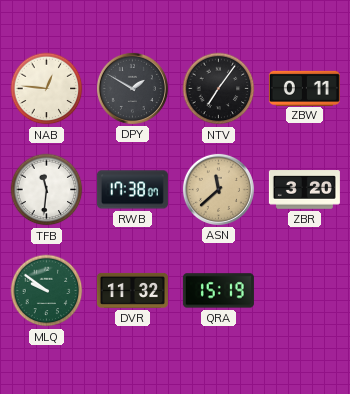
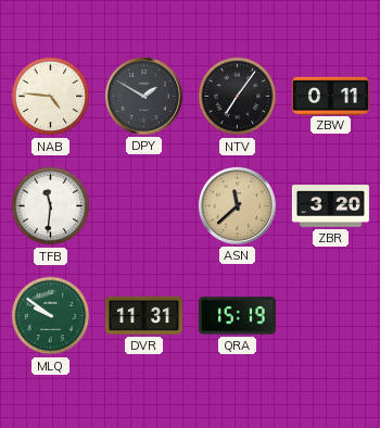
NAB: 12:46 -> 4:46 (51, 97)
RWB: 17:38 -> none (132, 190)
DVR: 11:32 -> 11:31 (143, 315)
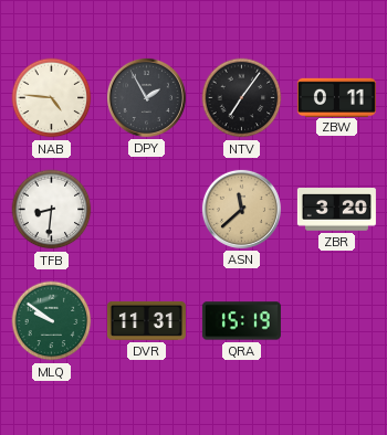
DPY: 1:50 -> 1:55 (146, 97)
TFB: 11:31 -> 8:31 (52, 210)
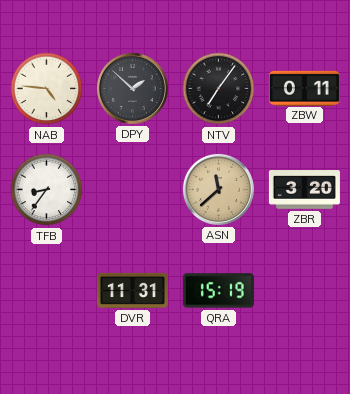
DPY: 1:55 -> 1:52 (132, 88)
TFB: 8:31 -> 8:36 (47, 190)
MLQ: 9:51 -> none (52, 321)
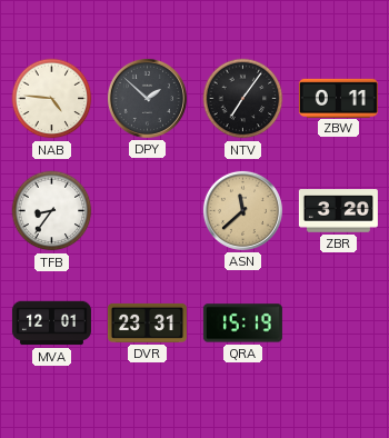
MVA: none -> 12:01 (51, 323)
DVR: 11:31 -> 23:31 (147, 322)
